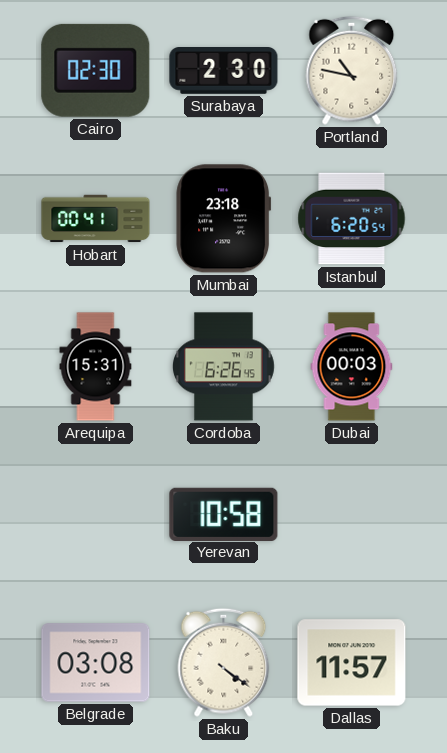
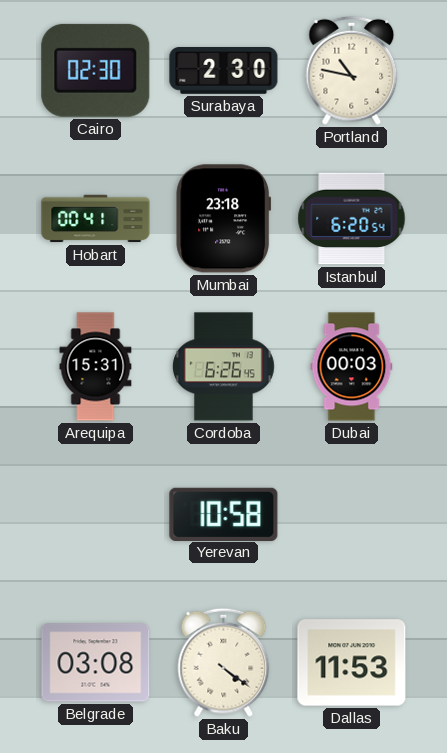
Dallas: 11:57 -> 11:53 (352, 663)
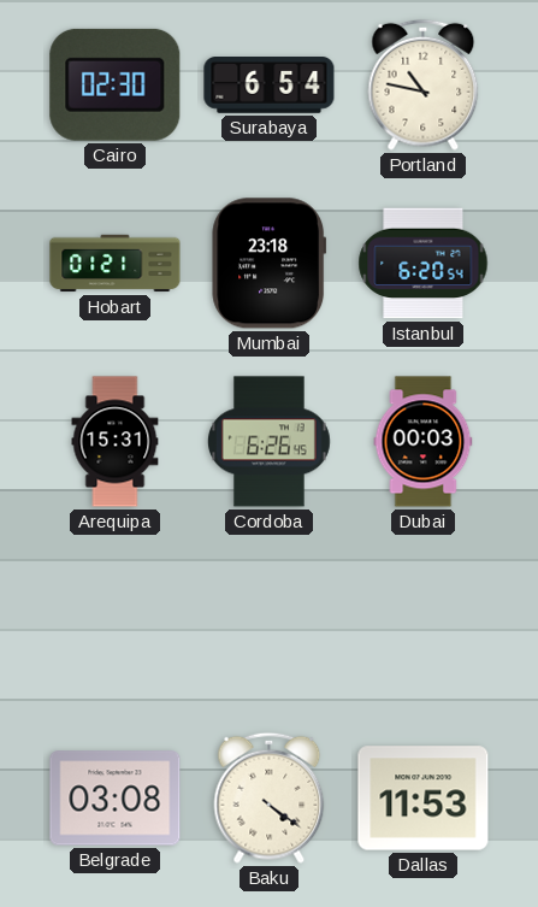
Surabaya: 2:30 -> 6:54 (270, 86)
Hobart: 00:41 -> 01:21 (116, 264)
Yerevan: 10:58 -> none (224, 514)
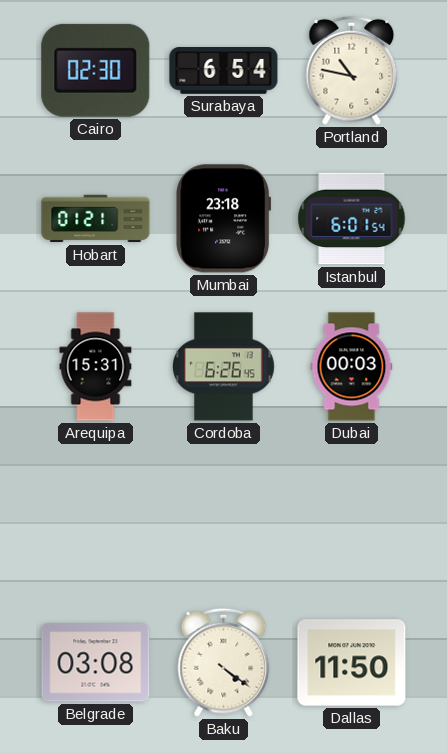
Istanbul: 6:20 -> 6:01 (352, 219)
Dallas: 11:53 -> 11:50 (352, 663)
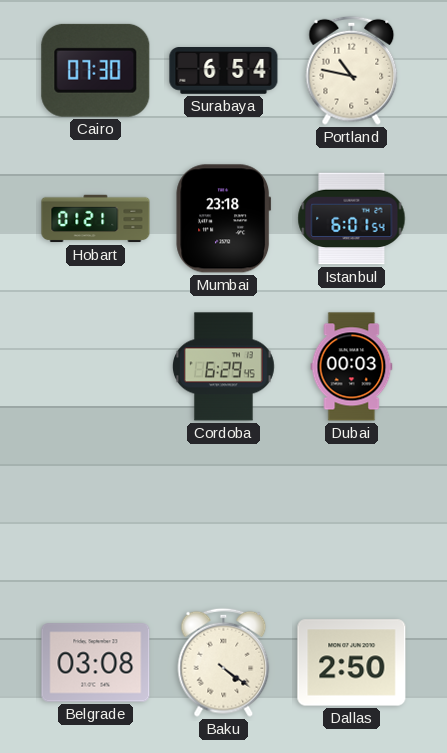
Cairo: 02:30 -> 07:30 (96, 70)
Arequipa: 15:31 -> none (96, 367)
Cordoba: 6:26 -> 6:29 (223, 367)
Dallas: 11:50 -> 2:50 (352, 663)
